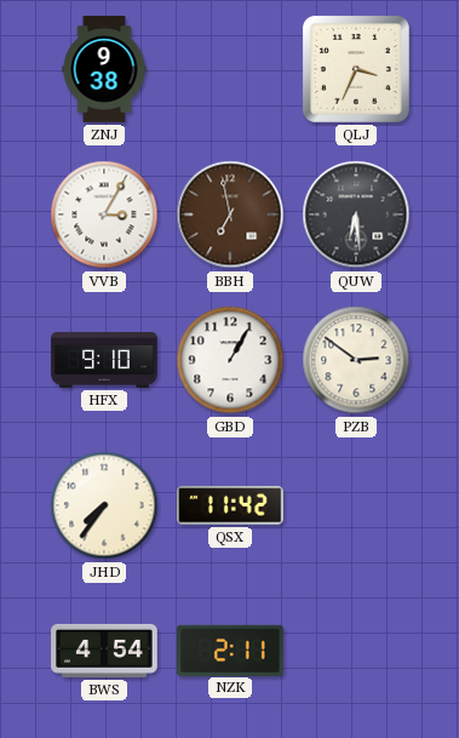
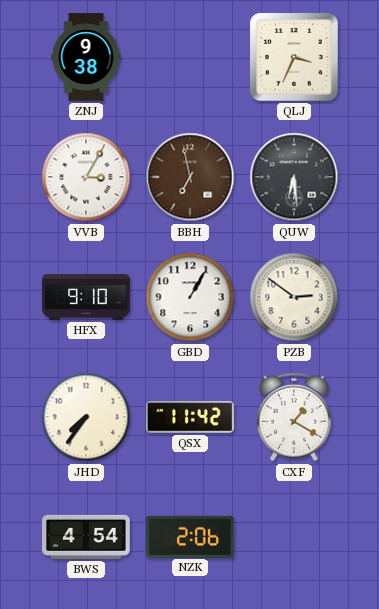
CXF: none -> 1:20 (294, 417)
NZK: 2:11 -> 2:06 (190, 536)
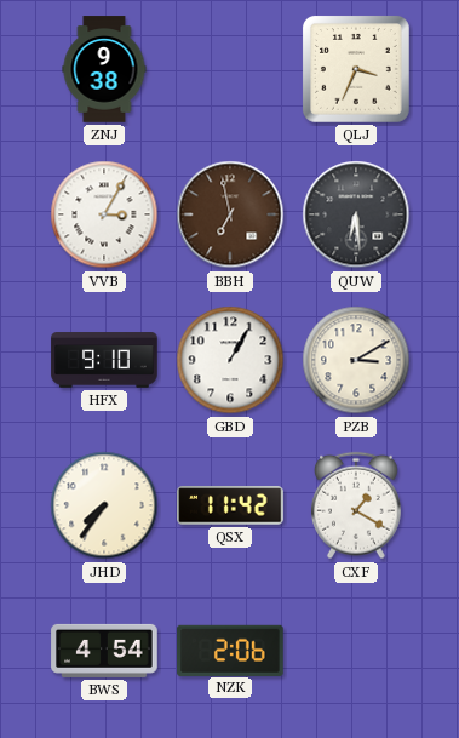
PZB: 2:51 -> 3:10 (356, 360)
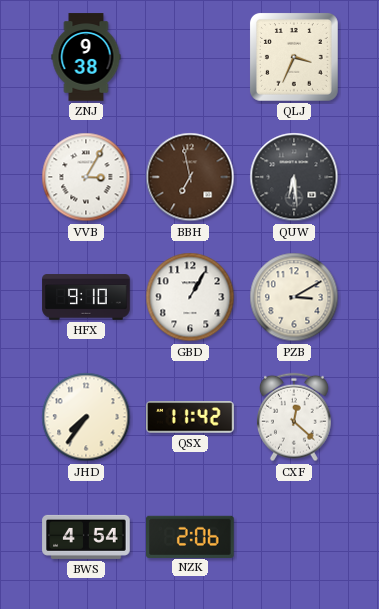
CXF: 1:20 -> 12:22 (294, 417)
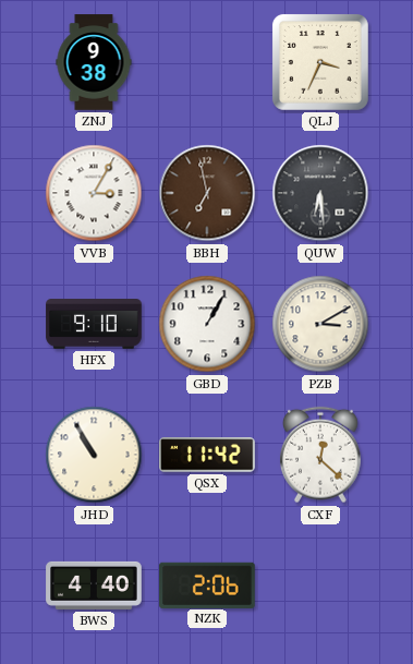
JHD: 7:36 -> 10:55 (94, 455)
BWS: 4:54 -> 4:40 (94, 585)
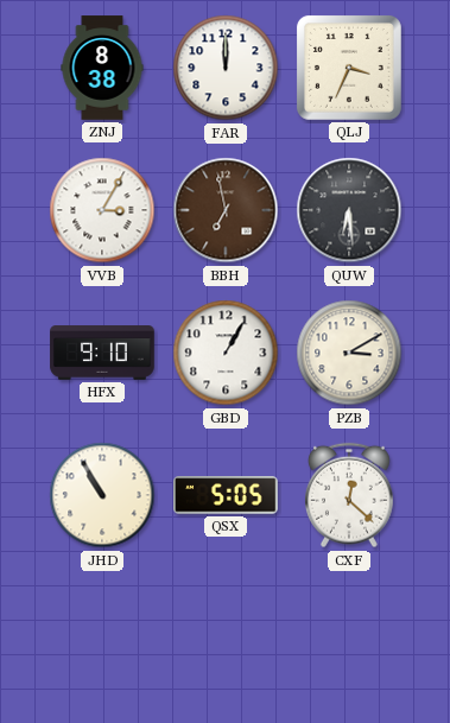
ZNJ: 9:38 -> 8:38 (102, 68)
FAR: none -> 12:00 (226, 68)
QSX: 11:42 -> 5:05 (227, 495)
BWS: 4:40 -> none (94, 585)
NZK: 2:06 -> none (207, 584)
